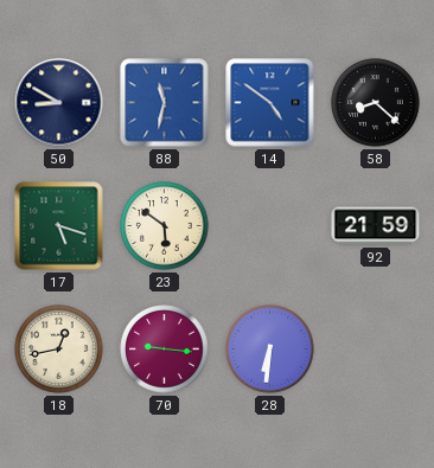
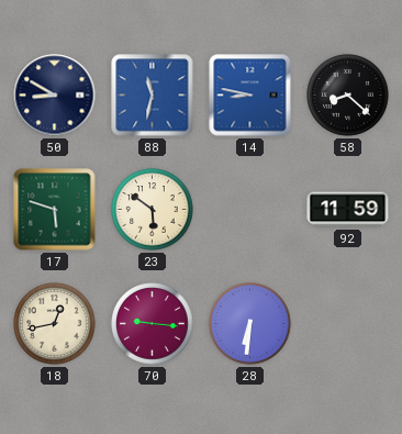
14: 4:51 -> 8:47 (250, 96)
17: 5:18 -> 5:48 (55, 210)
92: 21:59 -> 11:59 (348, 210)
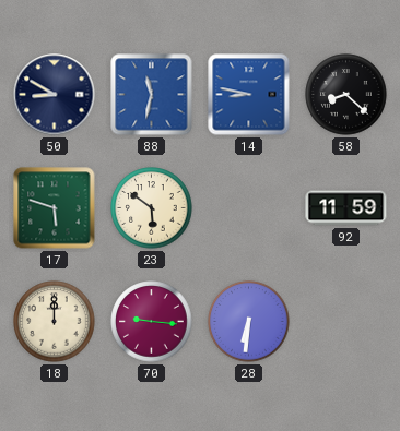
18: 12:43 -> 12:00 (55, 322)
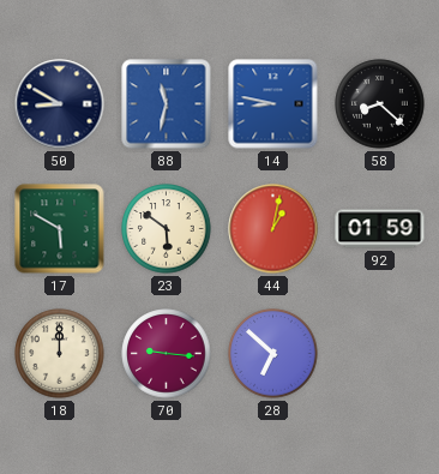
17: 5:48 -> 5:50 (60, 229)
44: none -> 1:02 (273, 229)
92: 11:59 -> 01:59 (380, 229)
28: 6:31 -> 6:52 (273, 354)
